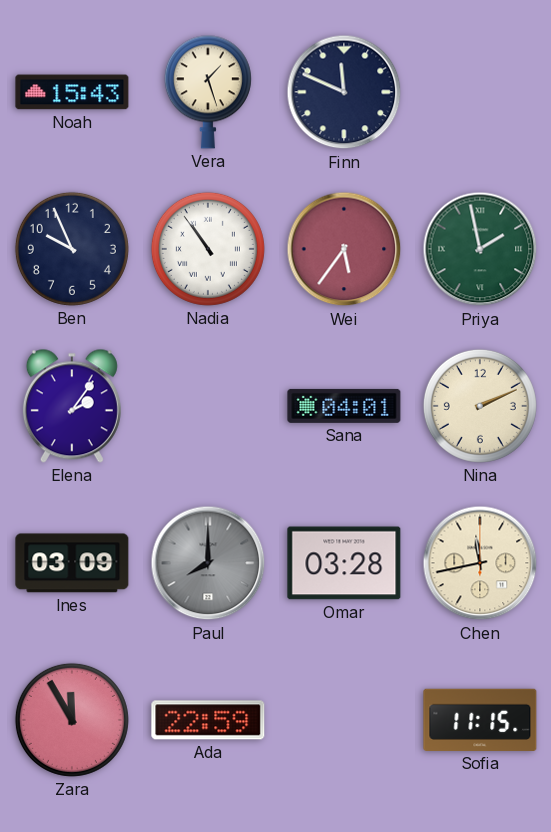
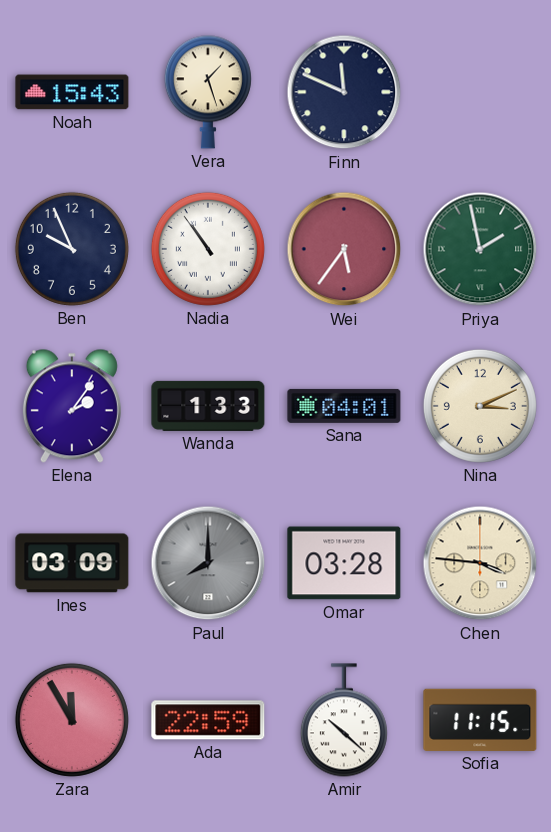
Wanda: none -> 1:33 (208, 406)
Nina: 2:11 -> 3:11 (480, 406)
Chen: 11:43 -> 3:46 (480, 563)
Amir: none -> 10:22 (344, 720)
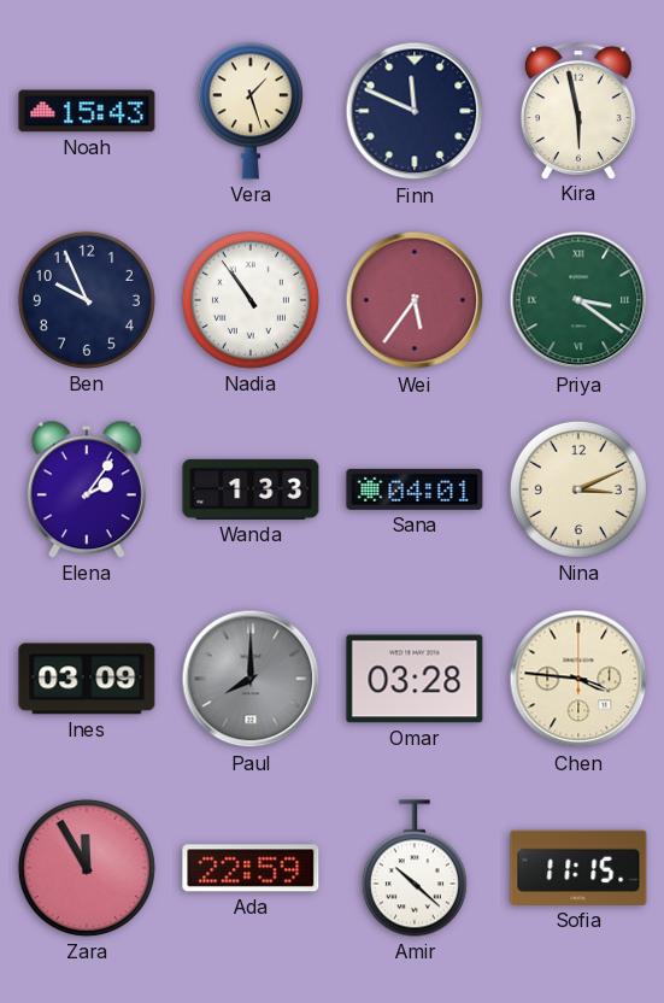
Kira: none -> 5:58 (578, 111)
Priya: 1:58 -> 3:21 (578, 300)
